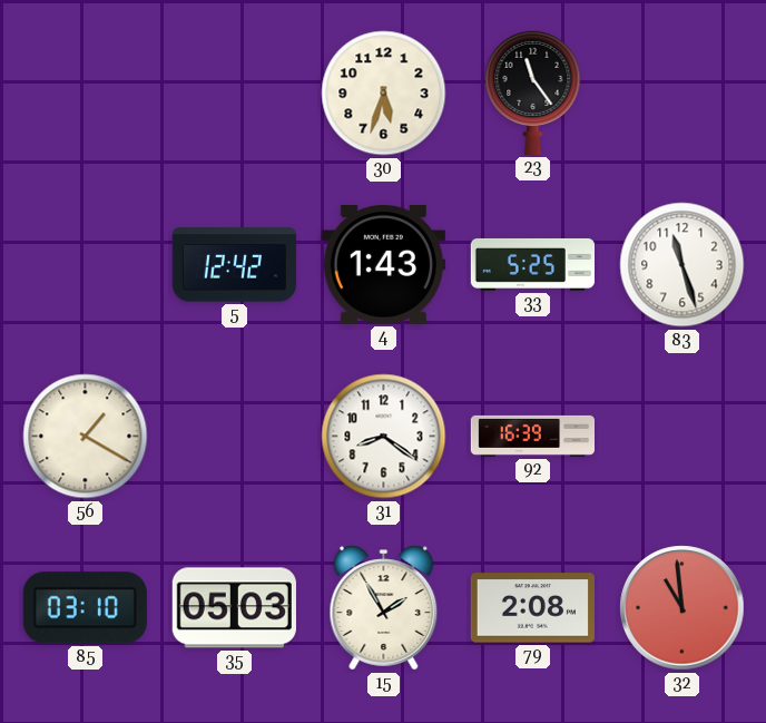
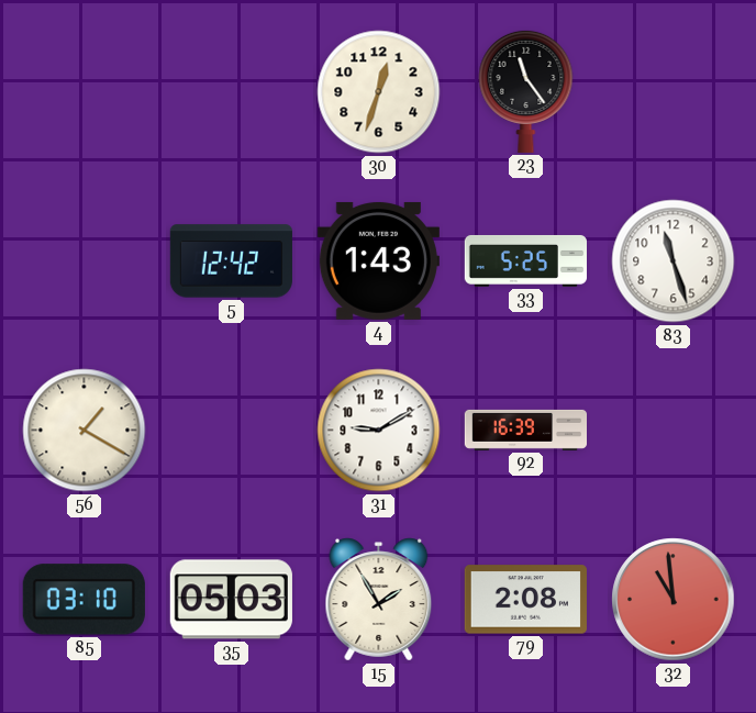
30: 5:33 -> 12:33 (379, 92)
31: 8:21 -> 9:10 (379, 431)
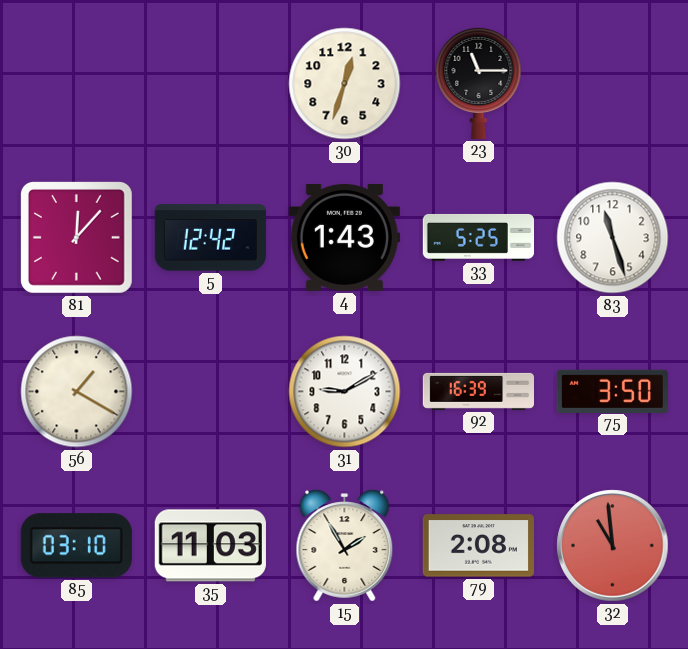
23: 11:24 -> 11:15 (479, 83)
81: none -> 12:07 (76, 237)
75: none -> 3:50 (612, 391)
35: 05:03 -> 11:03 (210, 546)
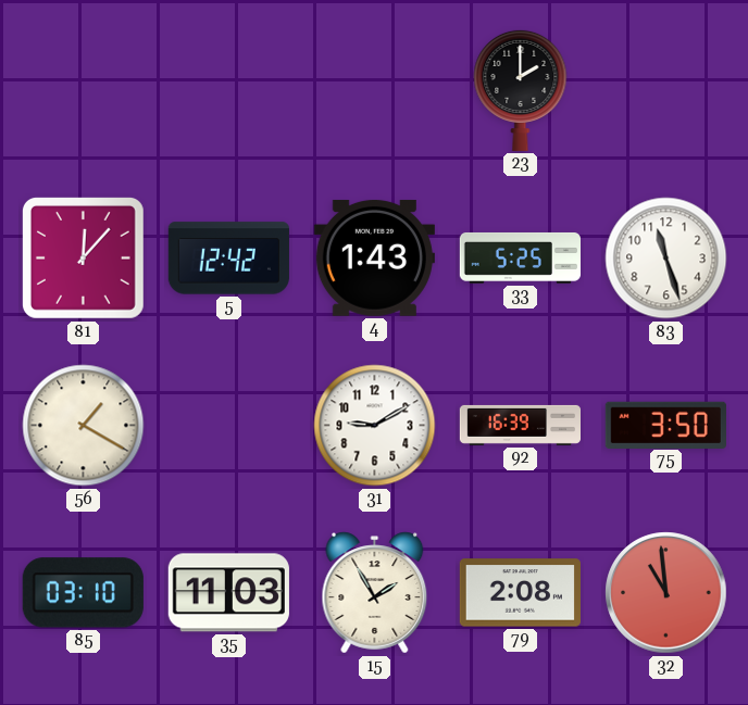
30: 12:33 -> none (345, 84)
23: 11:15 -> 2:00 (521, 90)
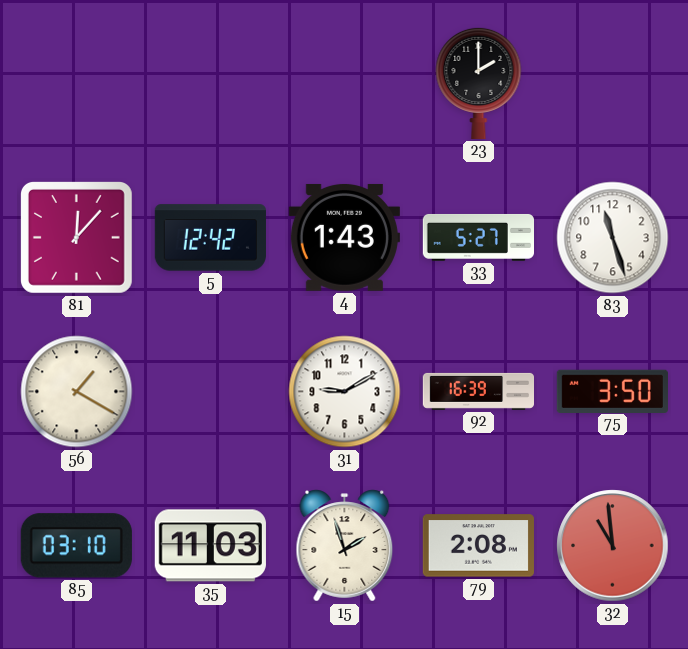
33: 5:25 -> 5:27 (478, 237)
15: 1:55 -> 1:57 (345, 546)
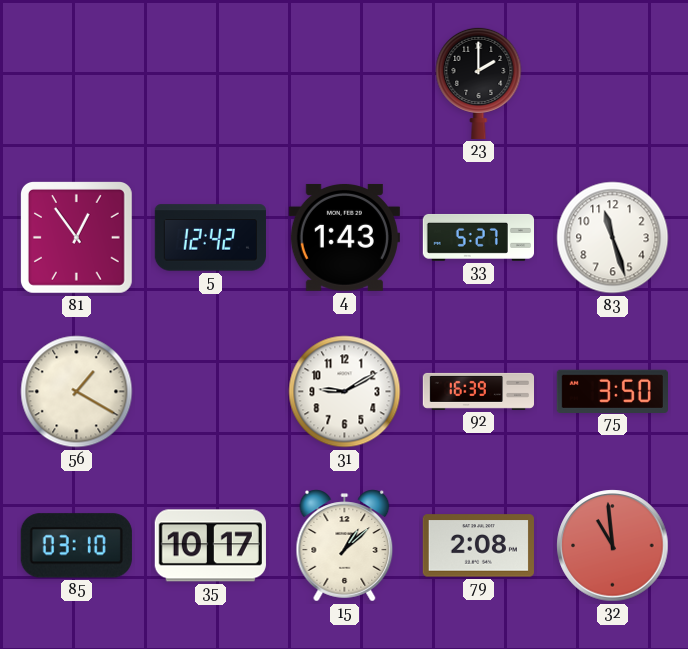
81: 12:07 -> 12:54 (76, 237)
35: 11:03 -> 10:17 (210, 546)
15: 1:57 -> 1:08 (345, 546)
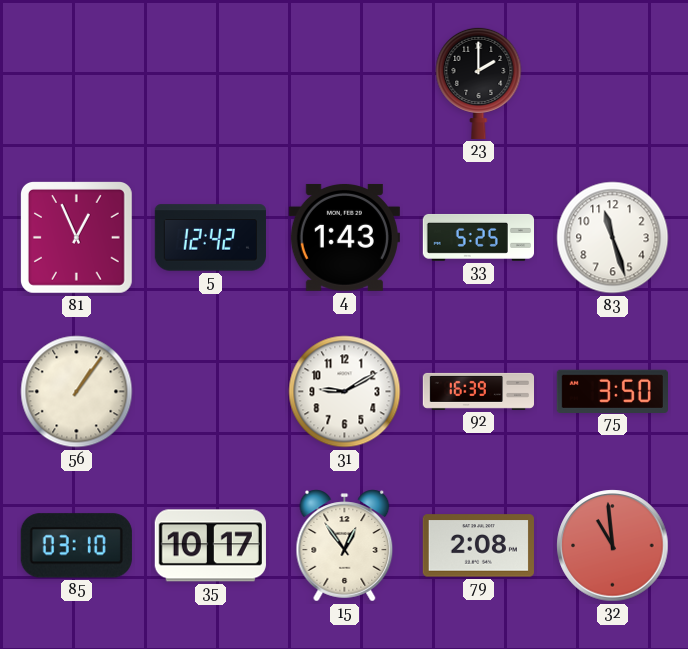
81: 12:54 -> 12:56 (76, 237)
33: 5:27 -> 5:25 (478, 237)
56: 1:20 -> 1:06 (77, 392)
15: 1:08 -> 12:54 (345, 546)
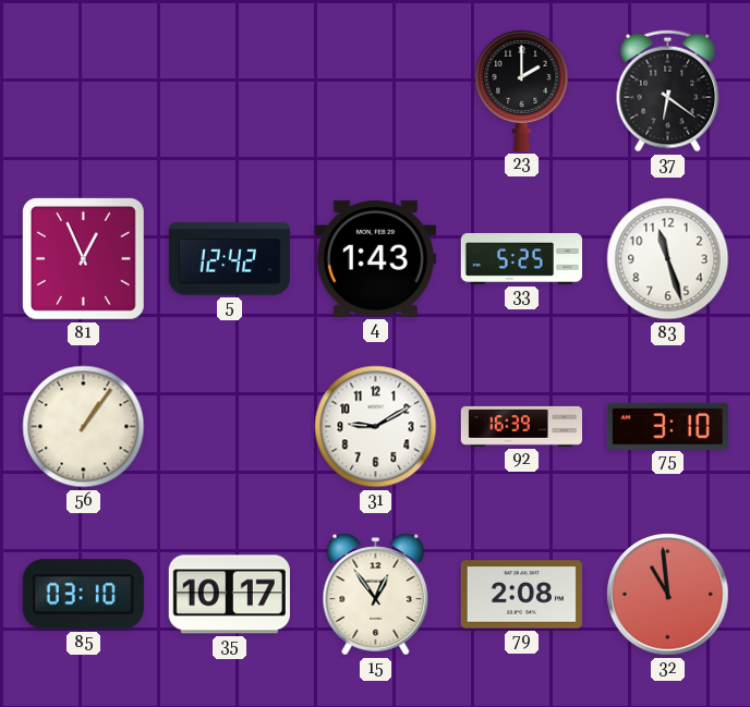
37: none -> 6:21 (668, 92)
75: 3:50 -> 3:10 (667, 426)
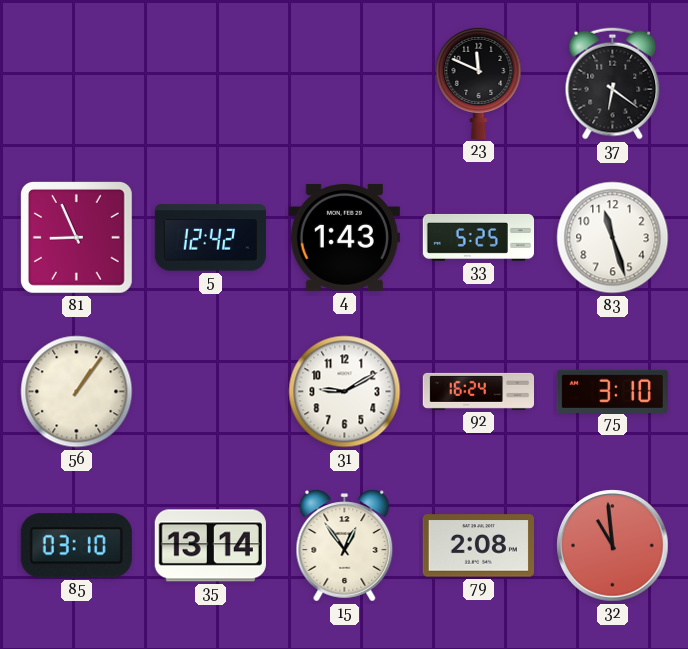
23: 2:00 -> 11:49 (479, 83)
81: 12:56 -> 8:56 (76, 237)
92: 16:39 -> 16:24 (478, 391)
35: 10:17 -> 13:14 (210, 546)
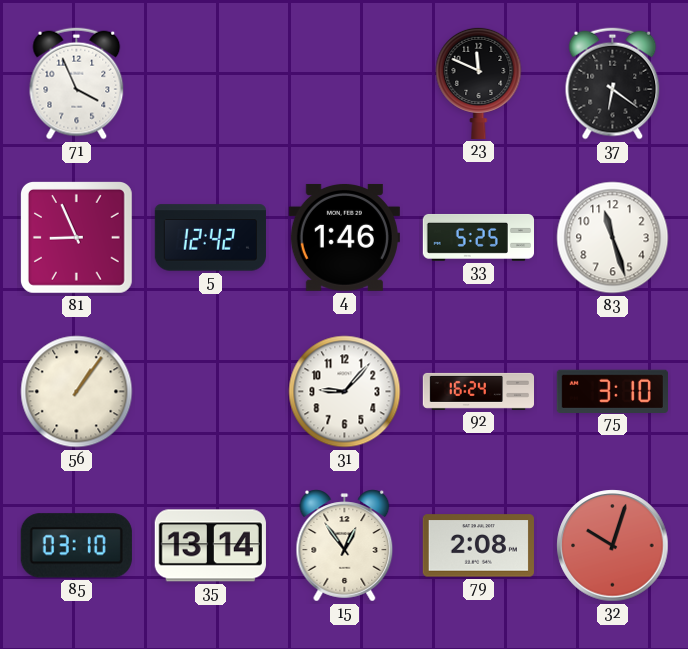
71: none -> 3:56 (77, 84)
4: 1:43 -> 1:46 (344, 237)
31: 9:10 -> 9:07 (345, 392)
32: 10:59 -> 10:03 (613, 546)
